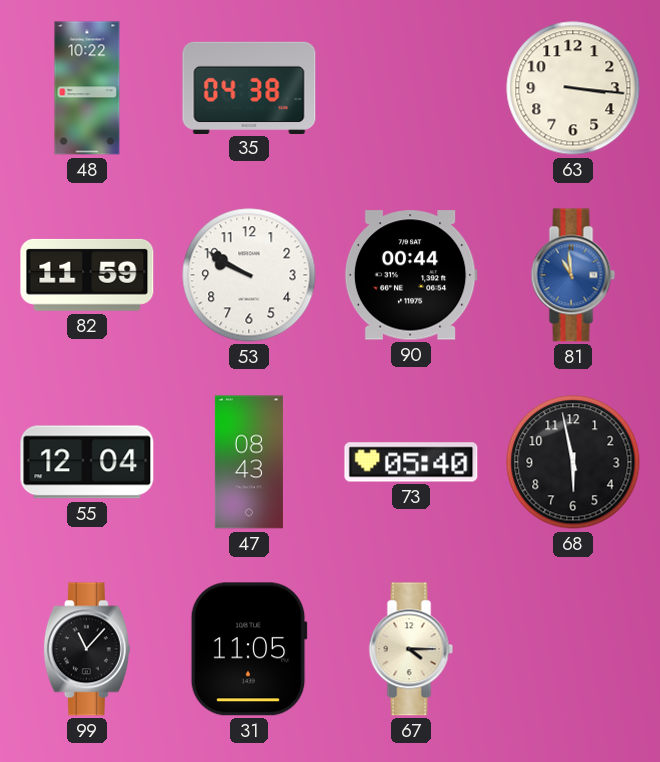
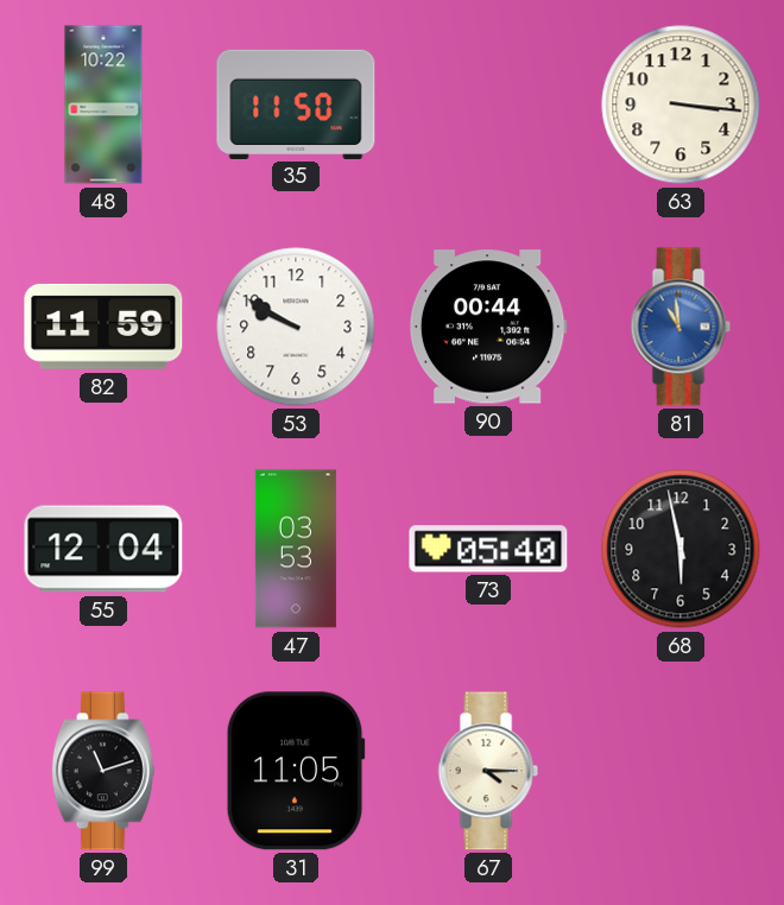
35: 04:38 -> 11:50 (296, 103)
47: 08:43 -> 03:53 (296, 549)
99: 11:07 -> 11:12 (103, 771)
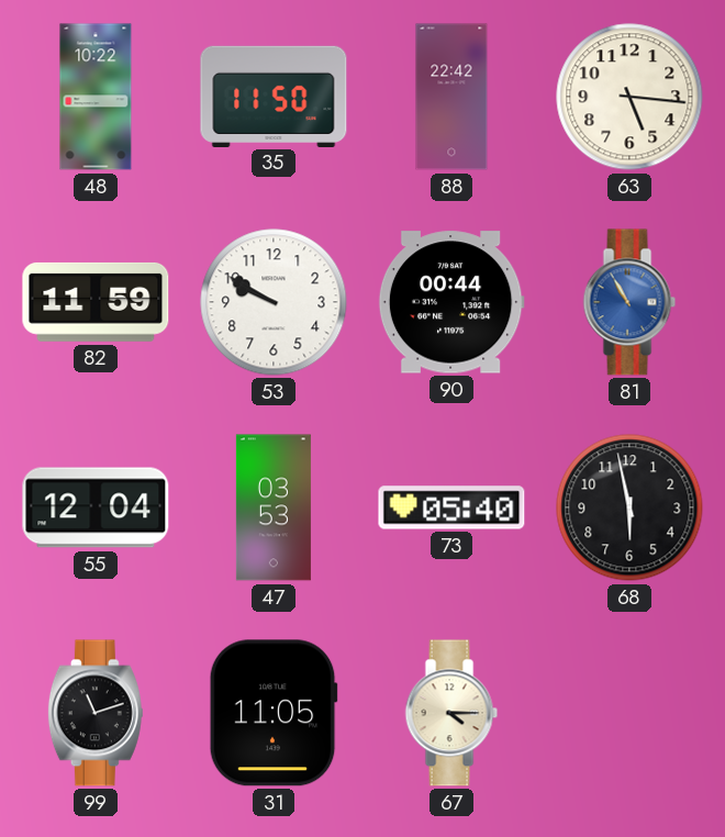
88: none -> 22:42 (451, 97)
63: 3:16 -> 5:16 (629, 97)
81: 10:59 -> 10:55 (629, 302)
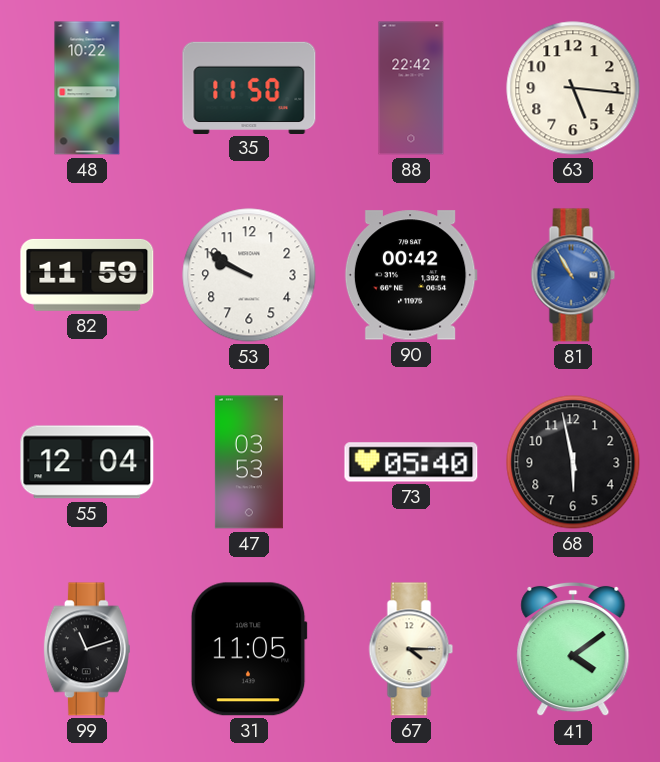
90: 00:44 -> 00:42 (411, 275)
41: none -> 4:09 (573, 649)
